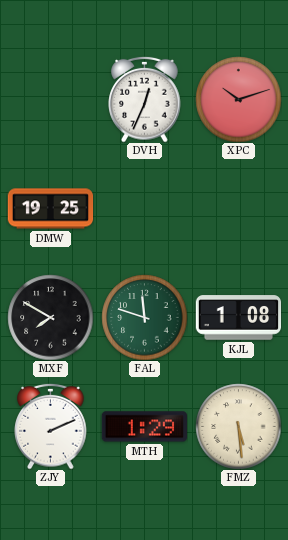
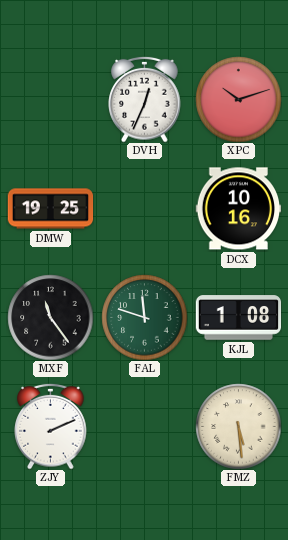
DCX: none -> 10:16 (238, 209)
MXF: 7:50 -> 11:24 (50, 317)
MTH: 1:29 -> none (144, 427)
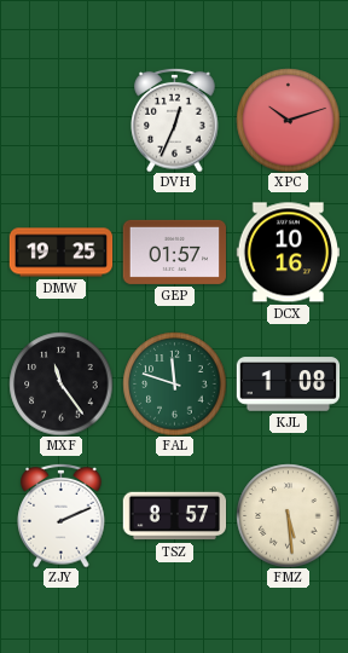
GEP: none -> 01:57 (174, 252)
TSZ: none -> 8:57 (174, 516)
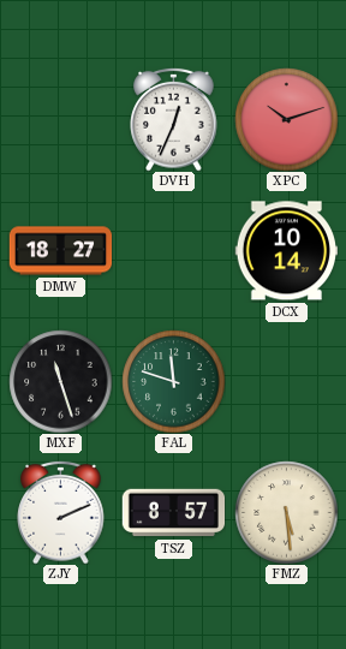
DMW: 19:25 -> 18:27 (60, 251)
GEP: 01:57 -> none (174, 252)
DCX: 10:16 -> 10:14 (286, 251)
MXF: 11:24 -> 11:27 (60, 381)
KJL: 1:08 -> none (288, 385)
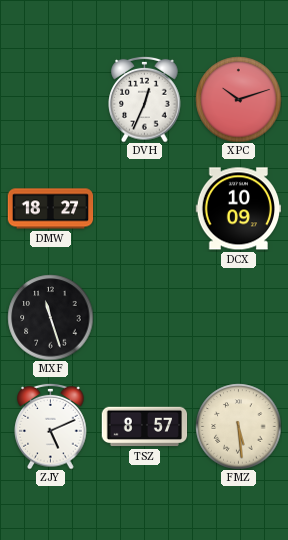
DCX: 10:14 -> 10:09 (238, 209)
FAL: 11:48 -> none (173, 381)
ZJY: 2:11 -> 5:11 (51, 426)
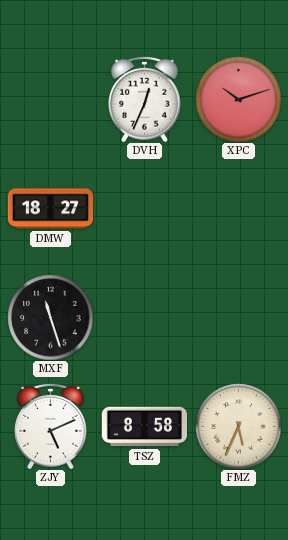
DCX: 10:09 -> none (238, 209)
TSZ: 8:57 -> 8:58 (144, 427)
FMZ: 5:29 -> 5:34 (238, 426)
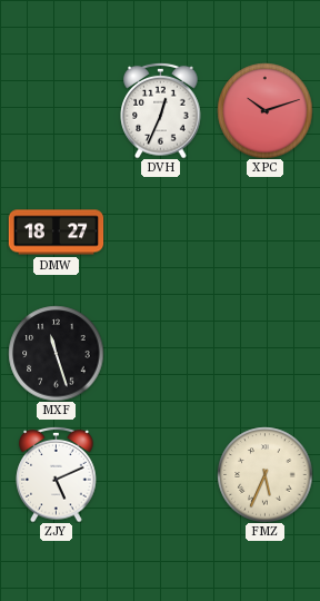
TSZ: 8:58 -> none (144, 427)
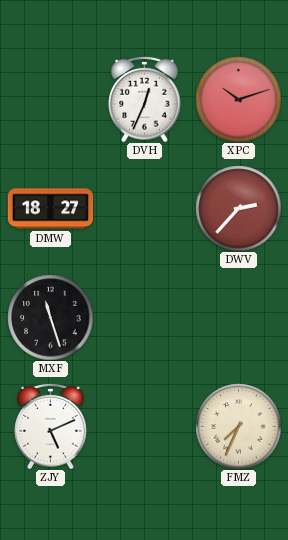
DWV: none -> 2:37 (238, 208)
FMZ: 5:34 -> 7:34 (238, 426)
